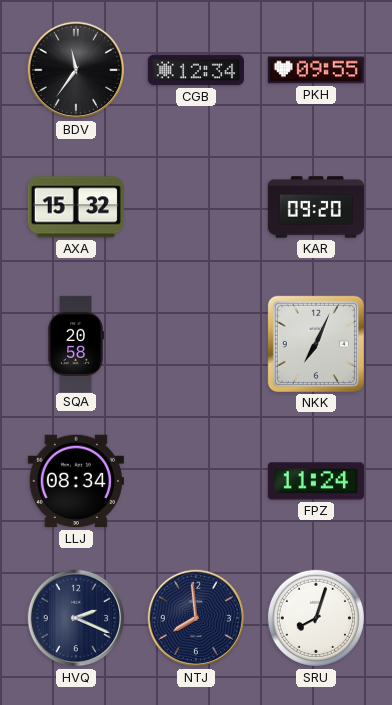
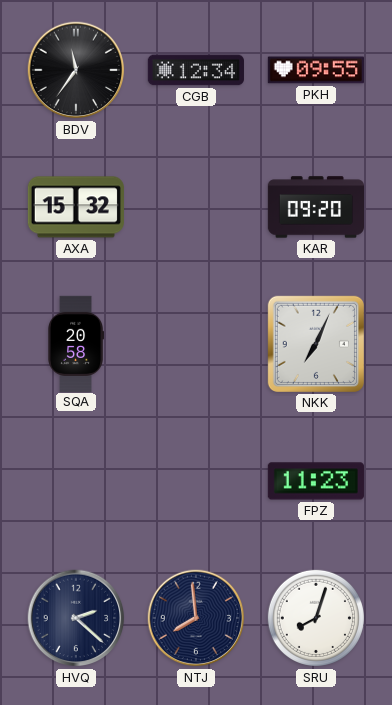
LLJ: 08:34 -> none (76, 481)
FPZ: 11:24 -> 11:23 (316, 481)
HVQ: 2:19 -> 2:22 (76, 618)
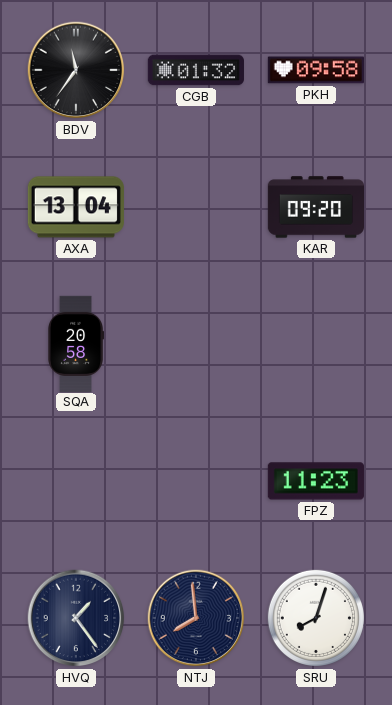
CGB: 12:34 -> 01:32 (196, 70)
PKH: 09:55 -> 09:58 (316, 70)
AXA: 15:32 -> 13:04 (76, 207)
NKK: 7:04 -> none (316, 344)
HVQ: 2:22 -> 1:24 (76, 618)
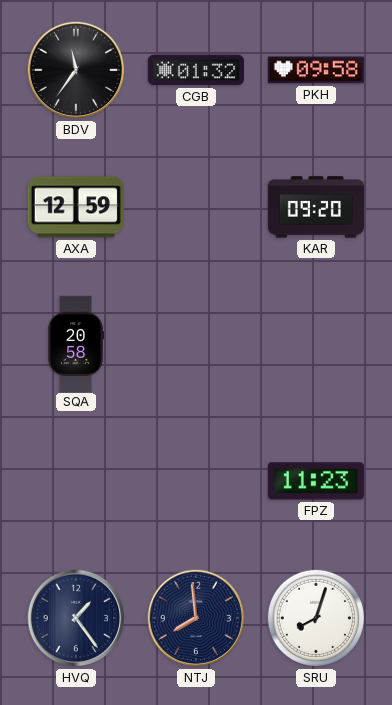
AXA: 13:04 -> 12:59 (76, 207)
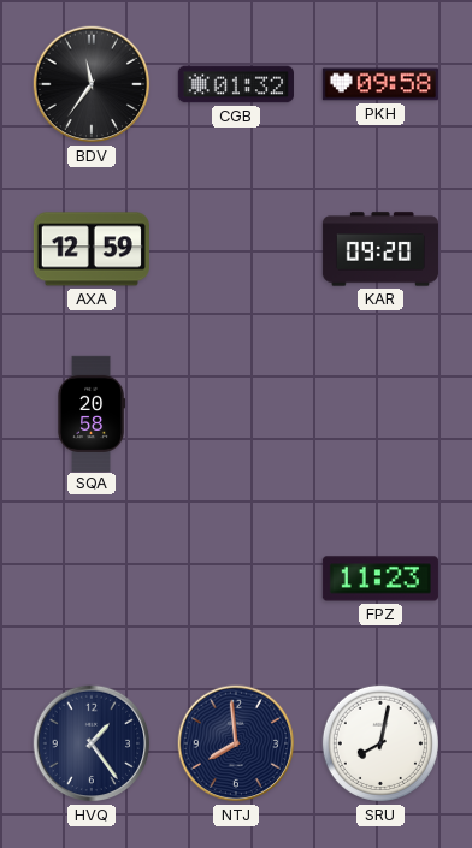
SRU: 8:03 -> 8:02 (380, 743)
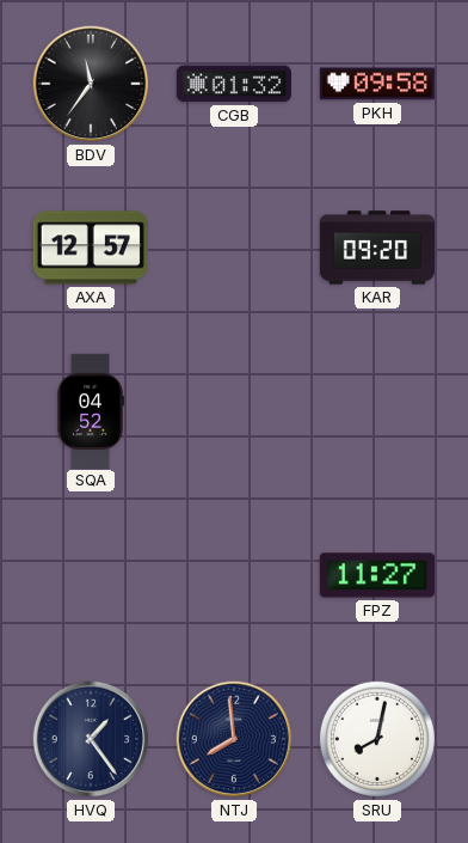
AXA: 12:59 -> 12:57 (91, 248)
SQA: 20:58 -> 04:52 (90, 410)
FPZ: 11:23 -> 11:27 (377, 575)
